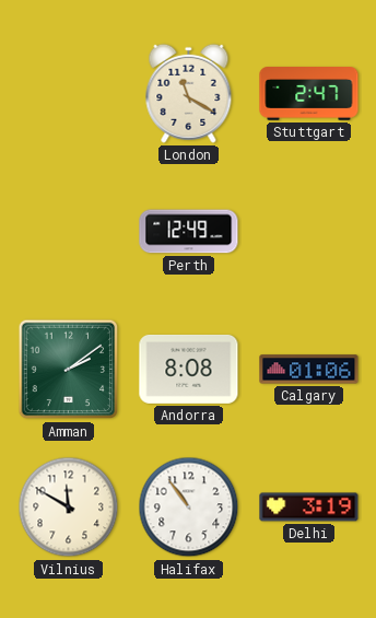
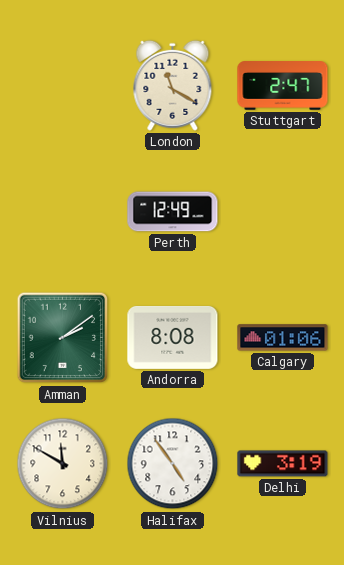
Halifax: 10:54 -> 4:54 (173, 464)
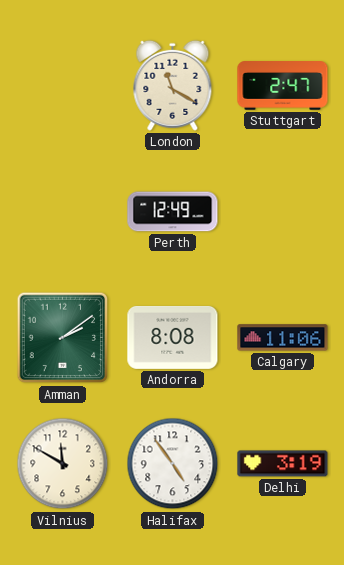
Calgary: 01:06 -> 11:06 (283, 338)
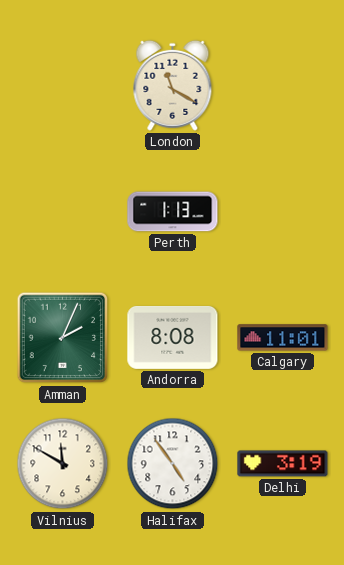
Stuttgart: 2:47 -> none (283, 86)
Perth: 12:49 -> 1:13 (173, 212)
Amman: 2:09 -> 2:04 (63, 338)
Calgary: 11:06 -> 11:01 (283, 338)
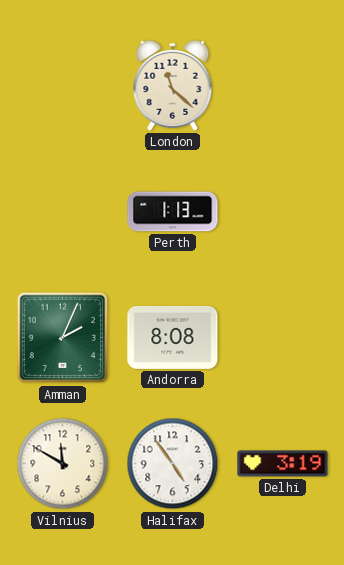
London: 11:20 -> 11:22 (173, 85)
Calgary: 11:01 -> none (283, 338)
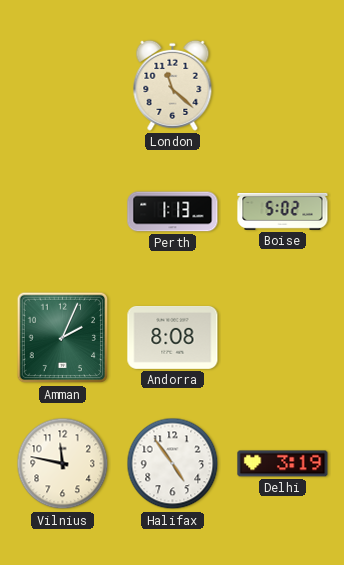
Boise: none -> 5:02 (283, 211)
Vilnius: 11:50 -> 11:47 (63, 464)
